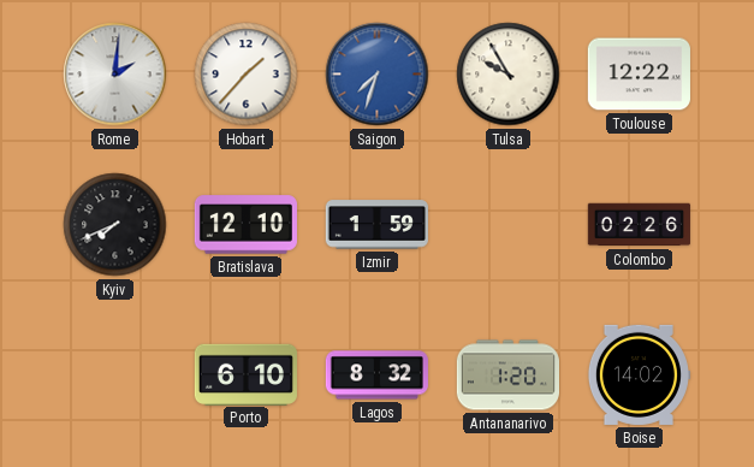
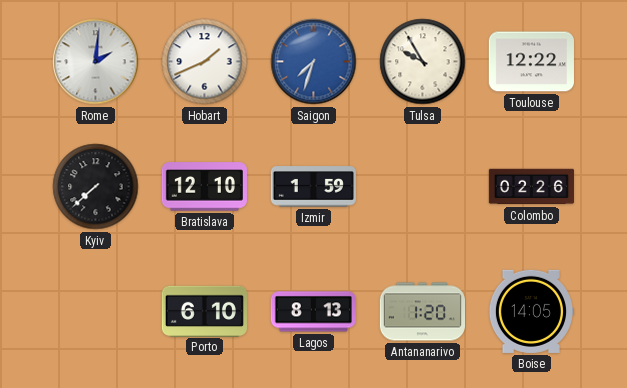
Hobart: 1:37 -> 1:41 (205, 62)
Kyiv: 7:41 -> 7:38 (96, 187)
Lagos: 8:32 -> 8:13 (313, 312)
Boise: 14:02 -> 14:05 (531, 311)
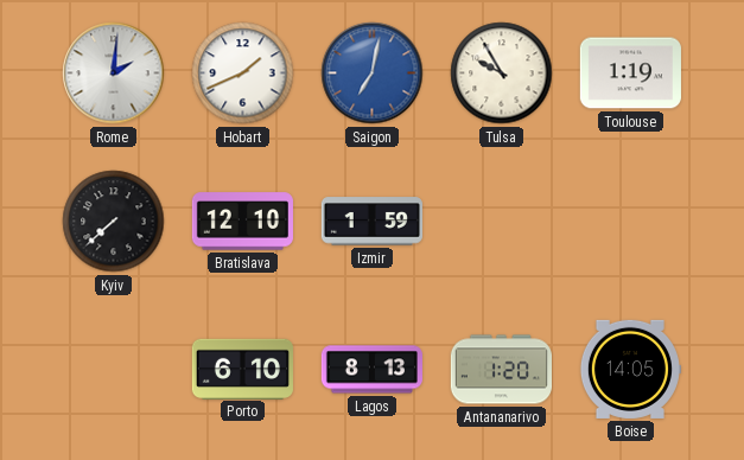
Saigon: 7:33 -> 7:02 (373, 74)
Toulouse: 12:22 -> 1:19 (630, 74)
Colombo: 02:26 -> none (531, 187)
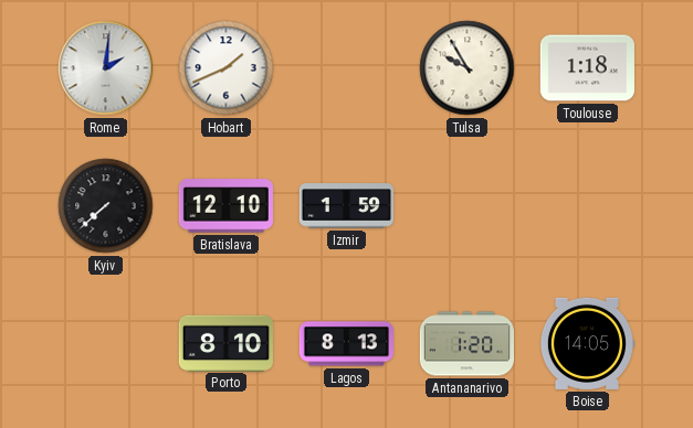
Saigon: 7:02 -> none (373, 74)
Toulouse: 1:19 -> 1:18 (587, 68)
Porto: 6:10 -> 8:10 (225, 343)
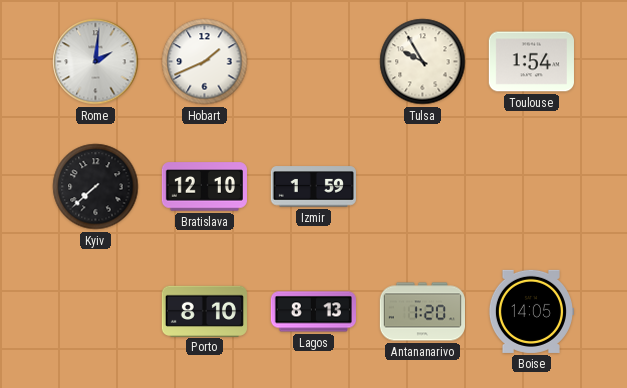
Toulouse: 1:18 -> 1:54 (531, 62)
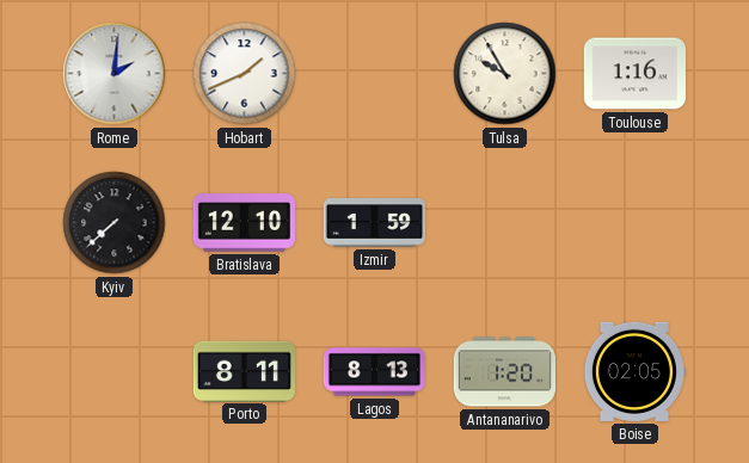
Toulouse: 1:54 -> 1:16 (634, 74)
Porto: 8:10 -> 8:11 (244, 371)
Boise: 14:05 -> 02:05 (634, 371)
